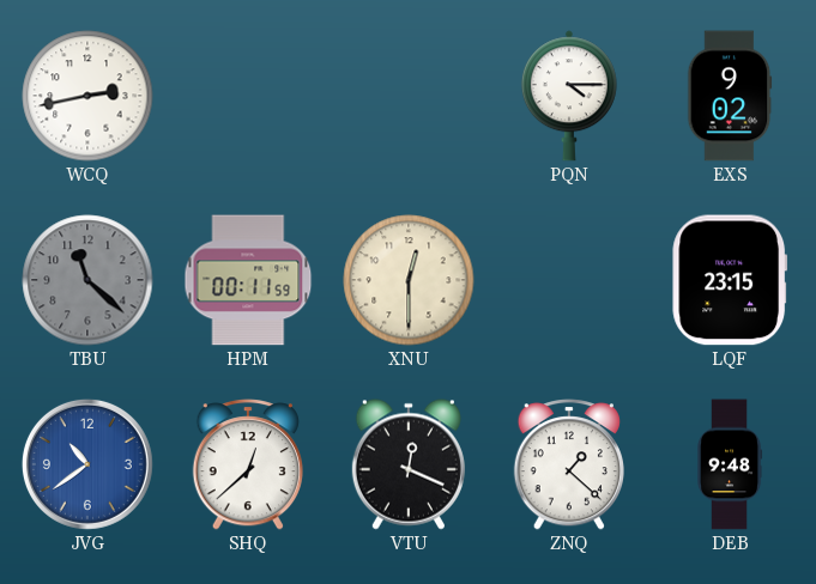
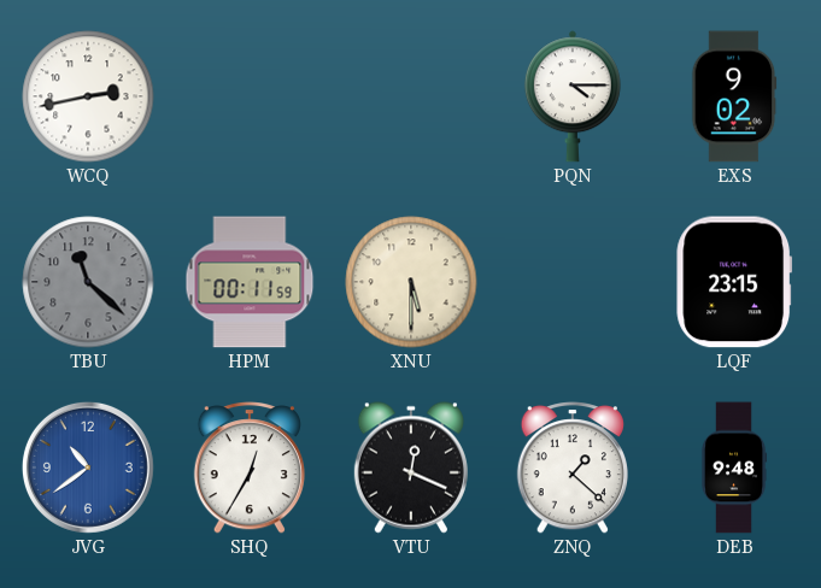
XNU: 12:30 -> 5:30 (411, 282)
SHQ: 12:38 -> 12:35 (248, 469)
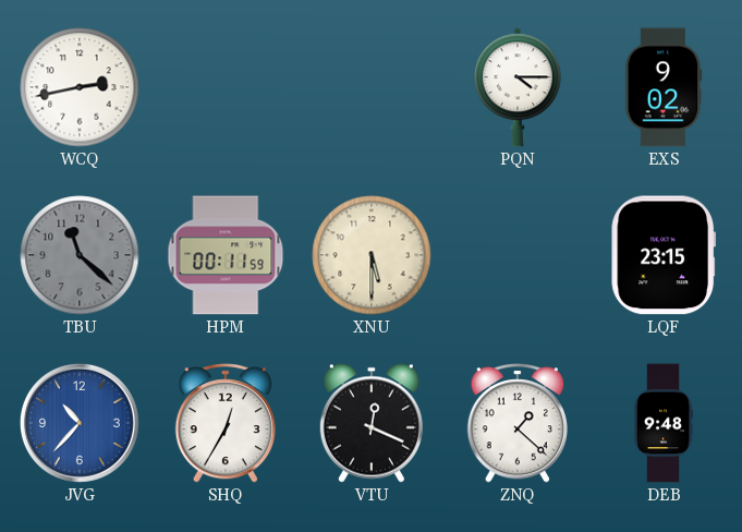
JVG: 10:39 -> 10:37 (80, 423)
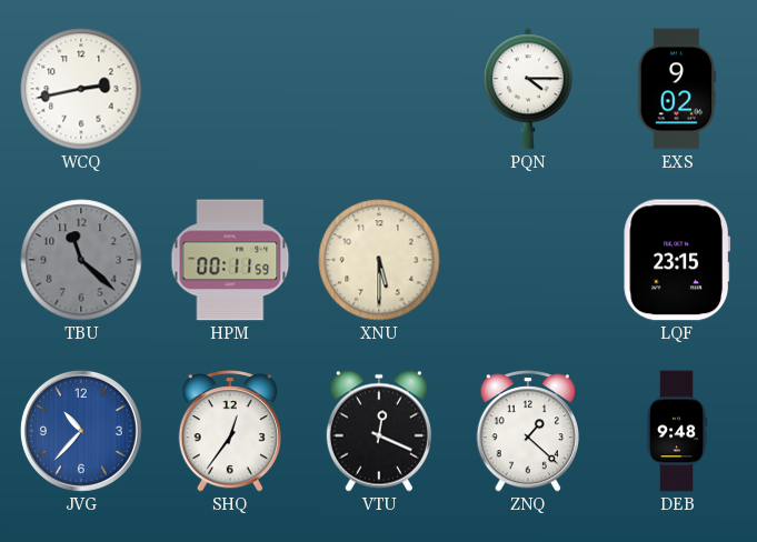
SHQ: 12:35 -> 12:36 (229, 432)
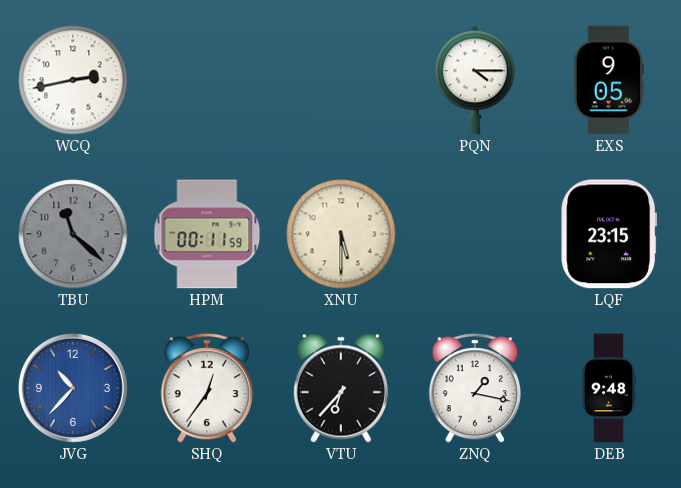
EXS: 9:02 -> 9:05 (609, 80)
VTU: 12:19 -> 6:37 (341, 388)
ZNQ: 1:22 -> 1:17 (474, 389)
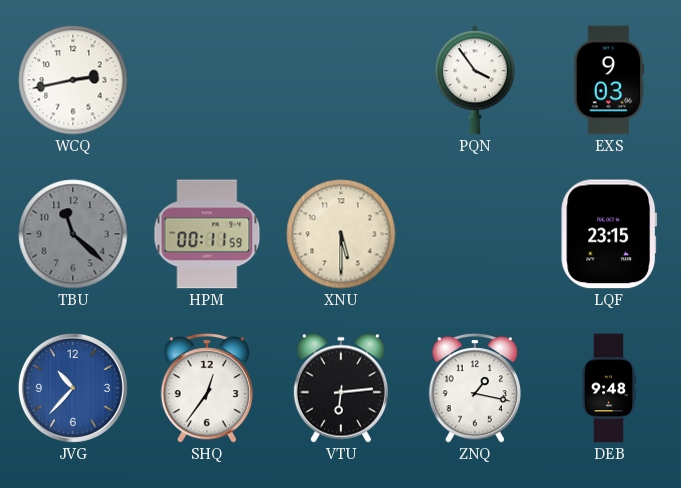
PQN: 4:15 -> 3:54 (475, 80)
EXS: 9:05 -> 9:03 (609, 80)
VTU: 6:37 -> 6:14 (341, 388)
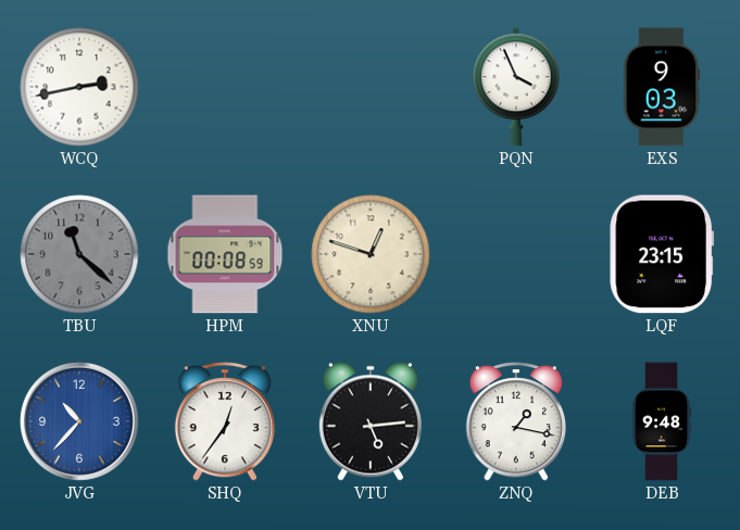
PQN: 3:54 -> 3:56 (516, 87)
HPM: 00:11 -> 00:08 (225, 254)
XNU: 5:30 -> 12:48 (371, 254)
VTU: 6:14 -> 5:14 (371, 421)
